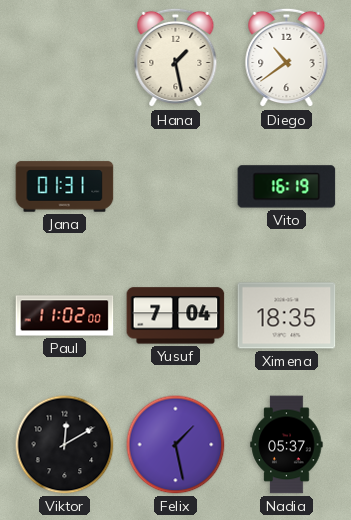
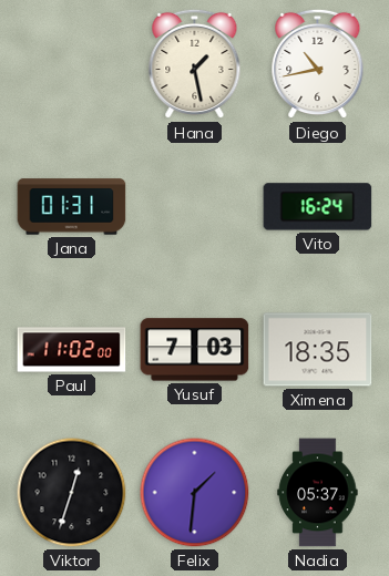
Diego: 10:39 -> 10:43 (318, 64)
Vito: 16:19 -> 16:24 (318, 207)
Yusuf: 7:04 -> 7:03 (195, 350)
Viktor: 12:10 -> 12:33 (72, 493)
Felix: 1:28 -> 1:31 (195, 493)
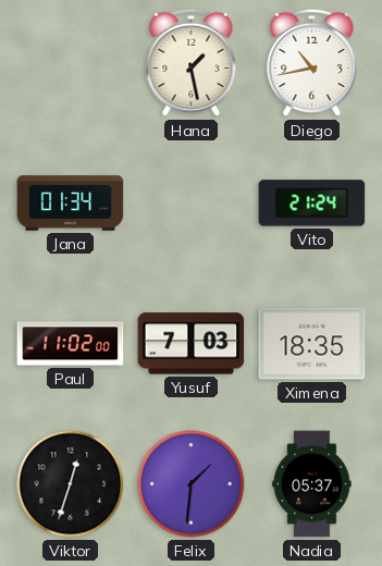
Jana: 01:31 -> 01:34 (71, 204)
Vito: 16:24 -> 21:24 (312, 204)
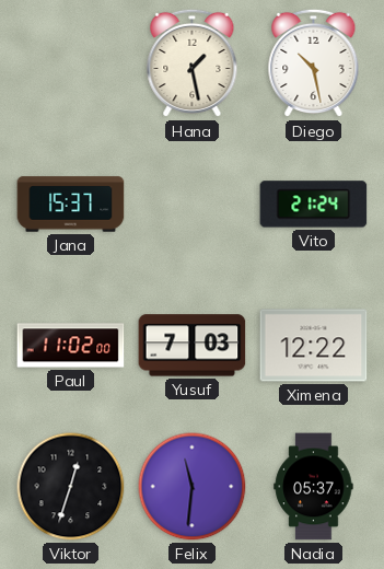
Diego: 10:43 -> 10:28 (314, 63)
Jana: 01:34 -> 15:37 (71, 205)
Ximena: 18:35 -> 12:22 (314, 346)
Felix: 1:31 -> 11:31 (193, 487)
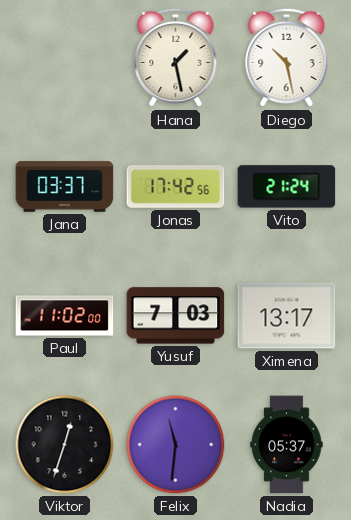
Jana: 15:37 -> 03:37 (65, 187)
Jonas: none -> 17:42 (176, 187)
Ximena: 12:22 -> 13:17 (287, 316)
